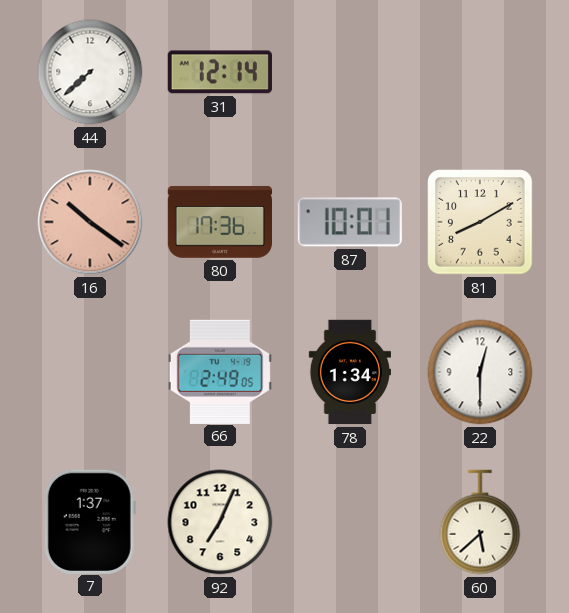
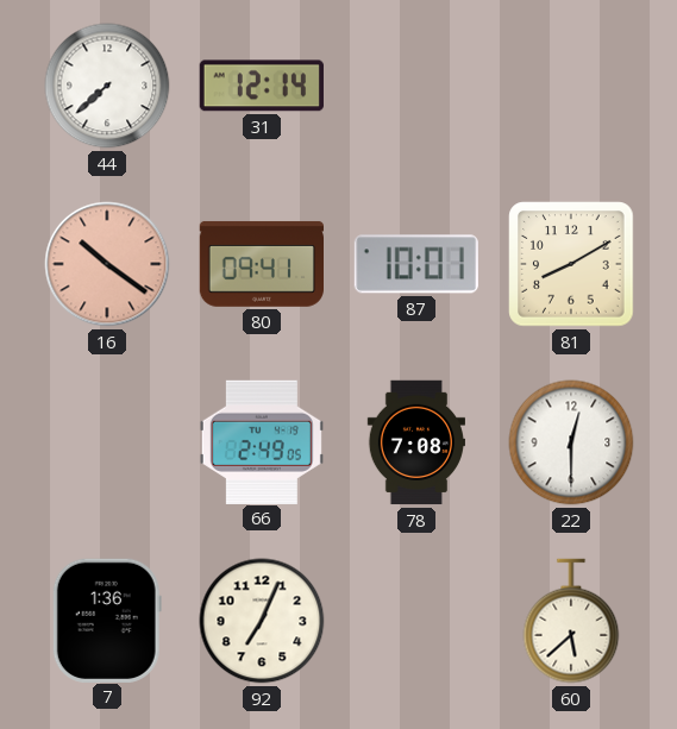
80: 17:36 -> 09:41 (261, 264)
78: 1:34 -> 7:08 (415, 442)
7: 1:37 -> 1:36 (107, 620)
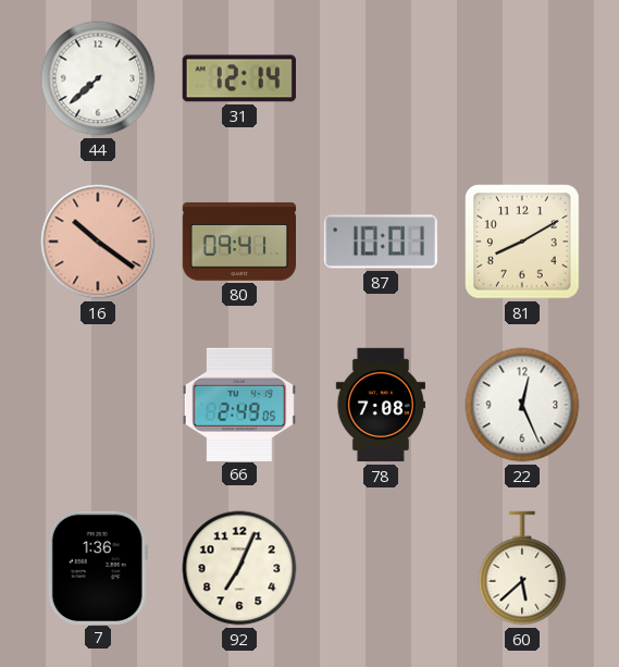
22: 12:30 -> 12:26 (522, 405)
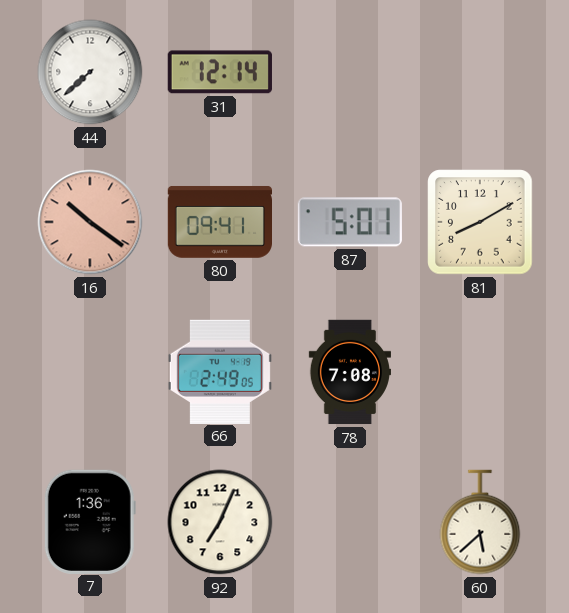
87: 10:01 -> 5:01 (350, 222)
22: 12:26 -> none (522, 405)
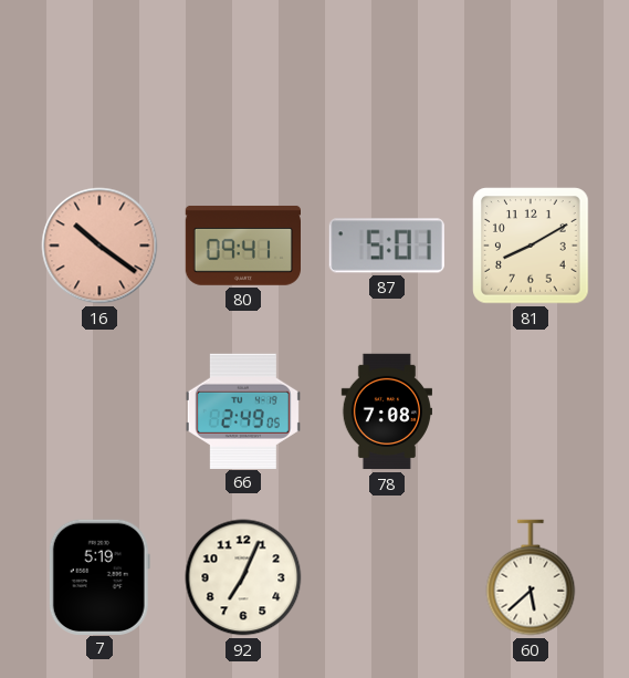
44: 7:38 -> none (90, 72)
31: 12:14 -> none (220, 72)
7: 1:36 -> 5:19 (99, 576)
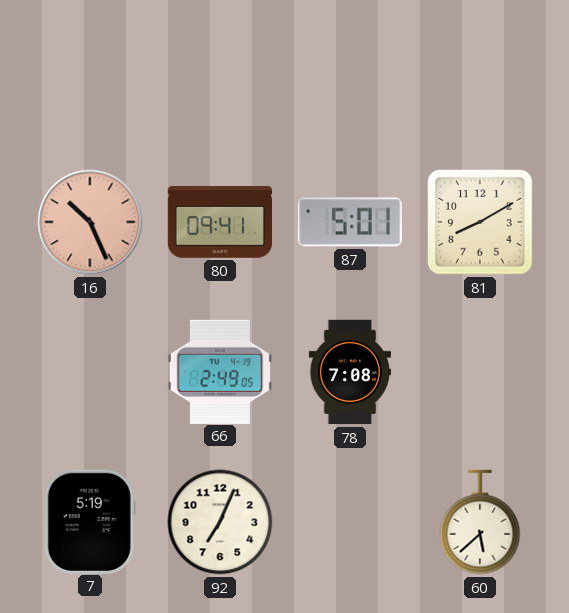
16: 10:21 -> 10:26 (90, 222)
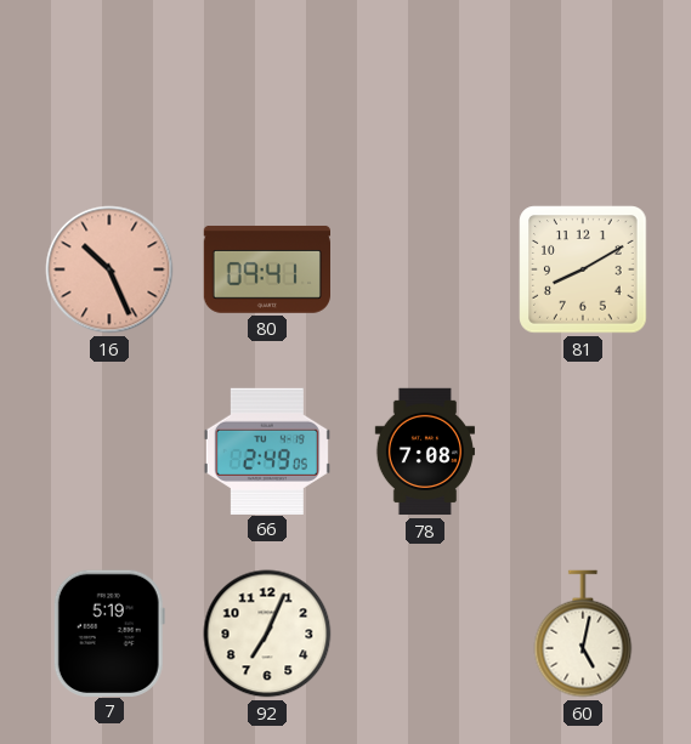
87: 5:01 -> none (350, 222)
60: 5:38 -> 5:02 (583, 634)
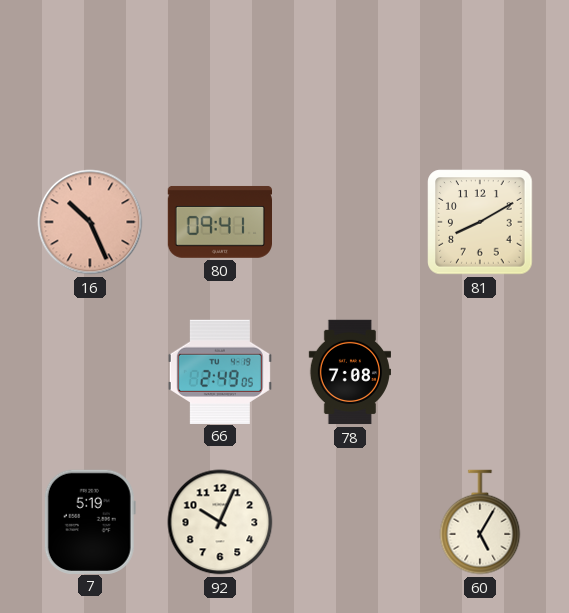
92: 7:04 -> 10:04 (220, 522)
60: 5:02 -> 5:05 (480, 522)
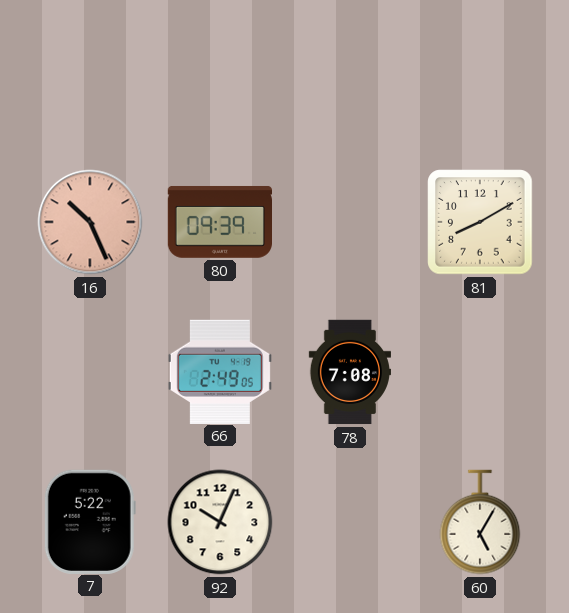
80: 09:41 -> 09:39 (219, 222)
7: 5:19 -> 5:22 (90, 521)
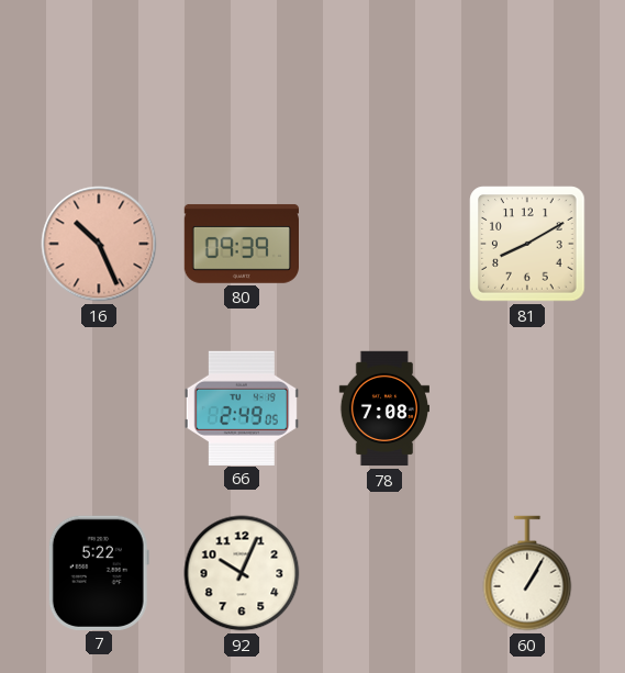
60: 5:05 -> 1:05 (527, 573)
